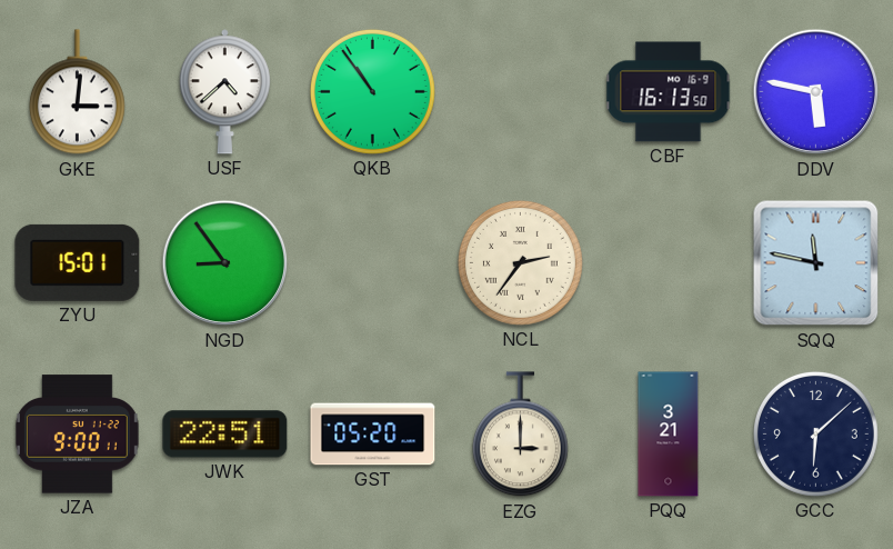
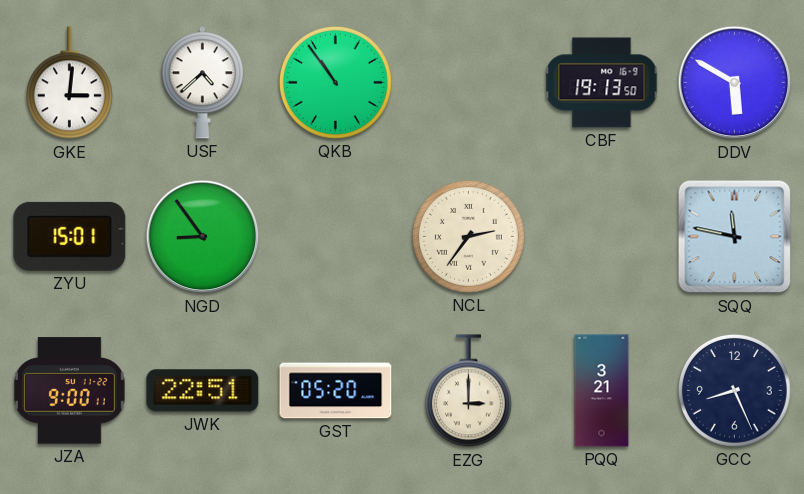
CBF: 16:13 -> 19:13 (602, 83)
DDV: 5:47 -> 5:50 (735, 83)
GCC: 6:08 -> 8:26 (734, 390)
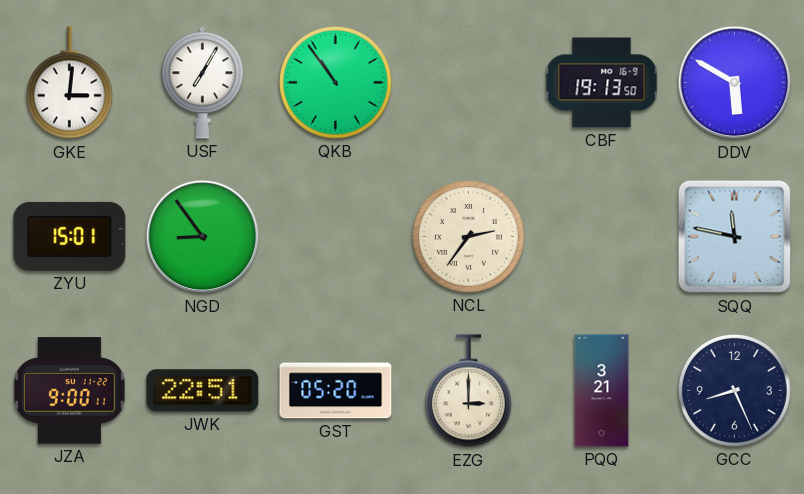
USF: 4:38 -> 7:05 (202, 83)
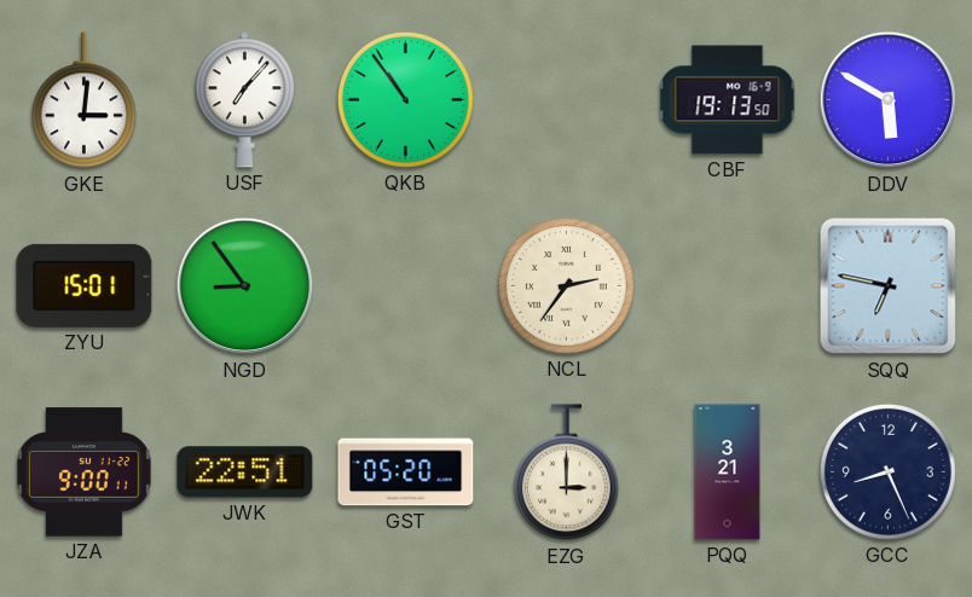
USF: 7:05 -> 7:07 (244, 100)
SQQ: 11:47 -> 6:47 (889, 286)
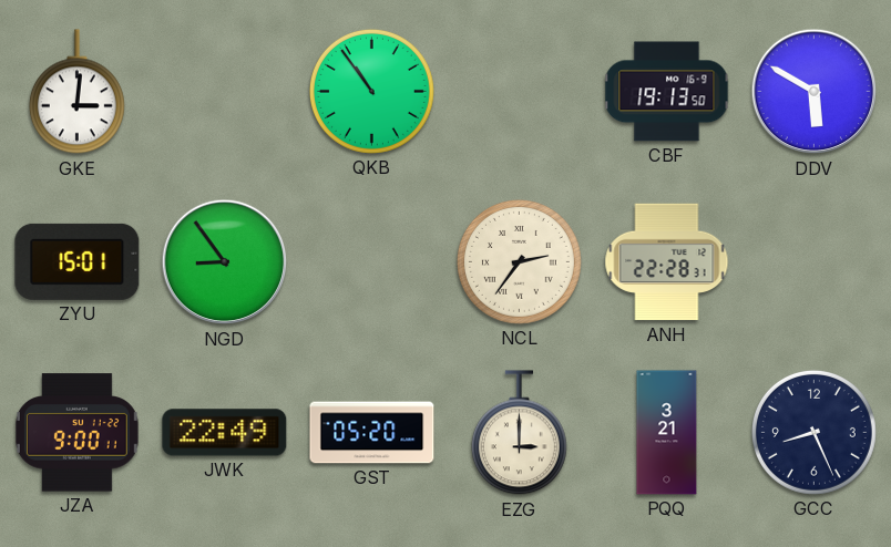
USF: 7:07 -> none (244, 100)
ANH: none -> 22:28 (667, 262)
SQQ: 6:47 -> none (889, 286)
JWK: 22:51 -> 22:49 (225, 433)
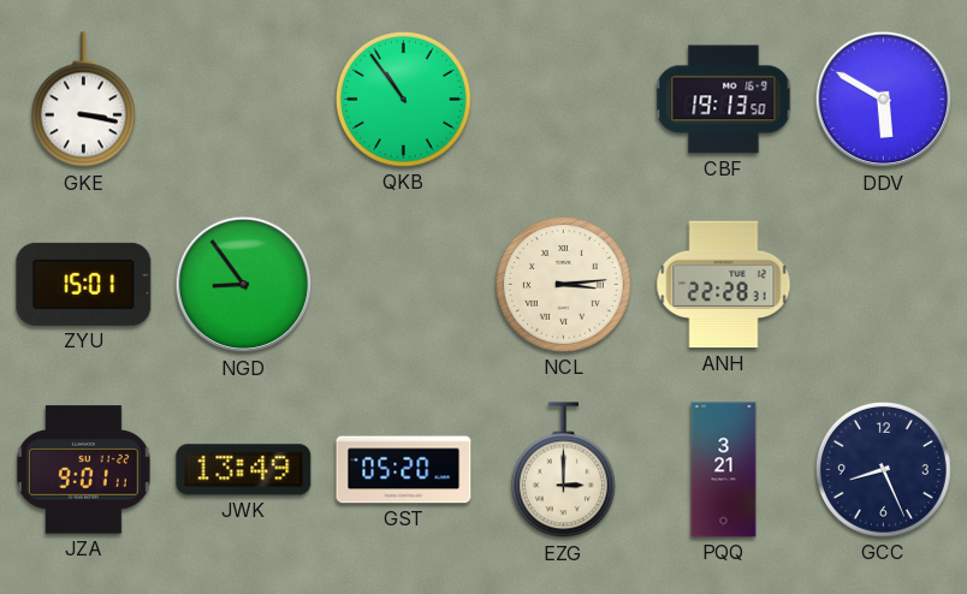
GKE: 3:01 -> 3:17 (83, 100)
NCL: 2:36 -> 3:14 (563, 284)
JZA: 9:00 -> 9:01 (83, 470)
JWK: 22:49 -> 13:49 (244, 470)
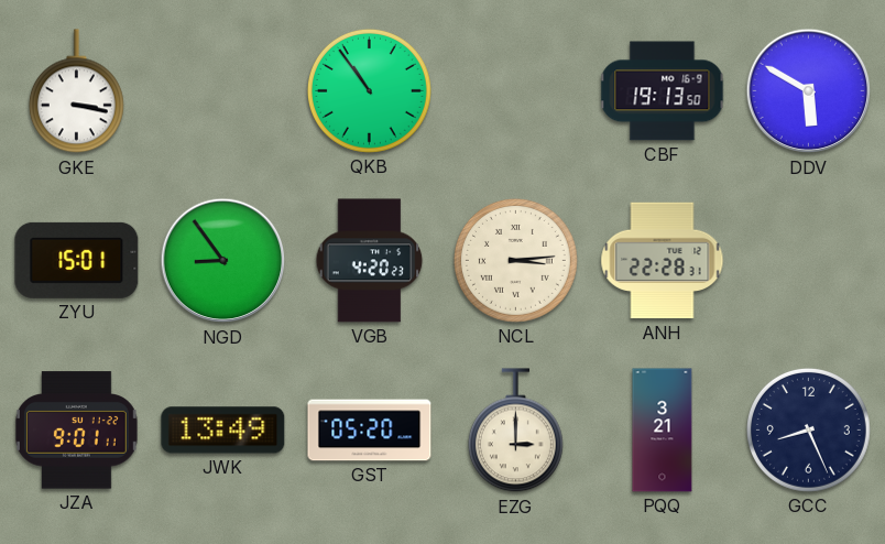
VGB: none -> 4:20 (370, 261)
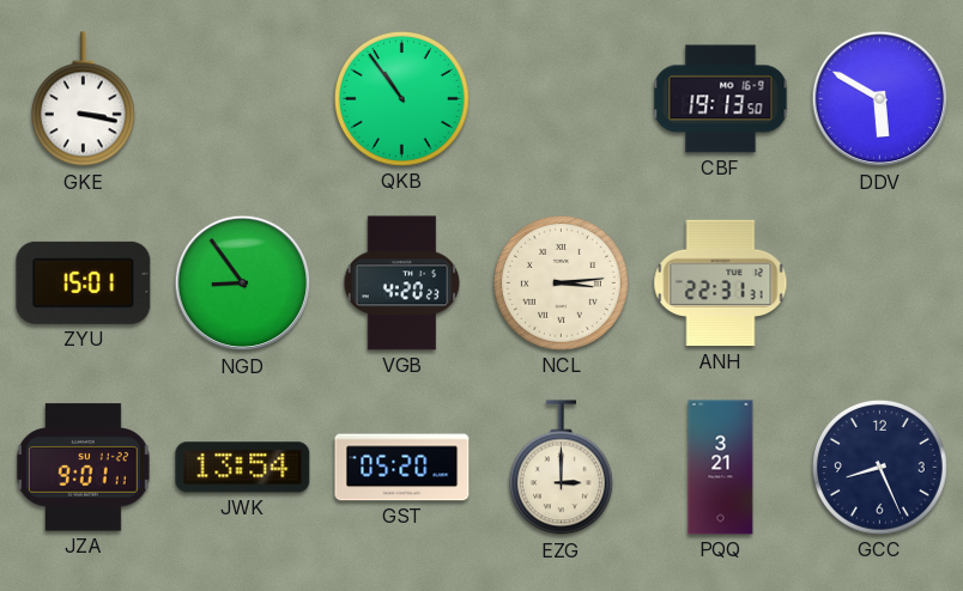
ANH: 22:28 -> 22:31 (721, 284)
JWK: 13:49 -> 13:54 (243, 468)
